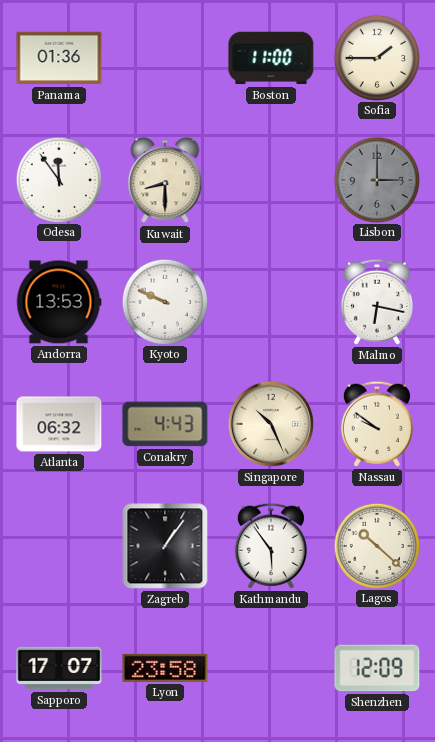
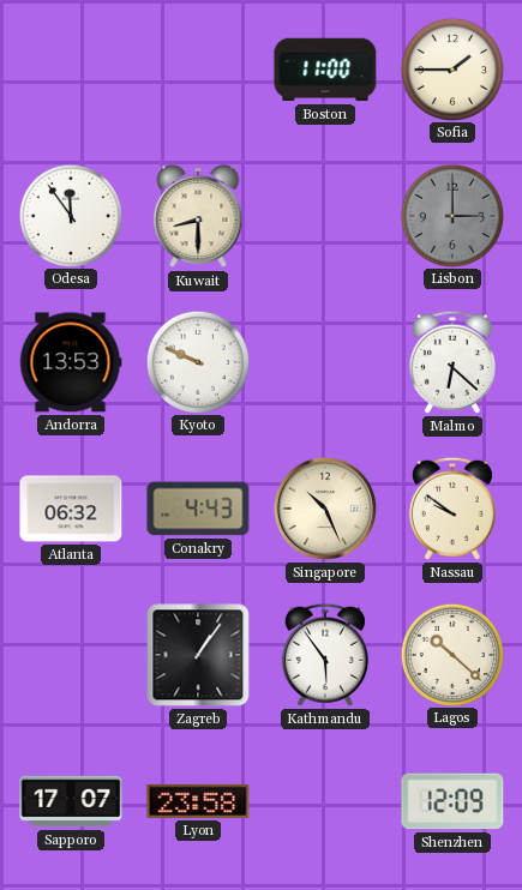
Panama: 01:36 -> none (59, 58)
Malmo: 6:17 -> 6:22 (452, 362)
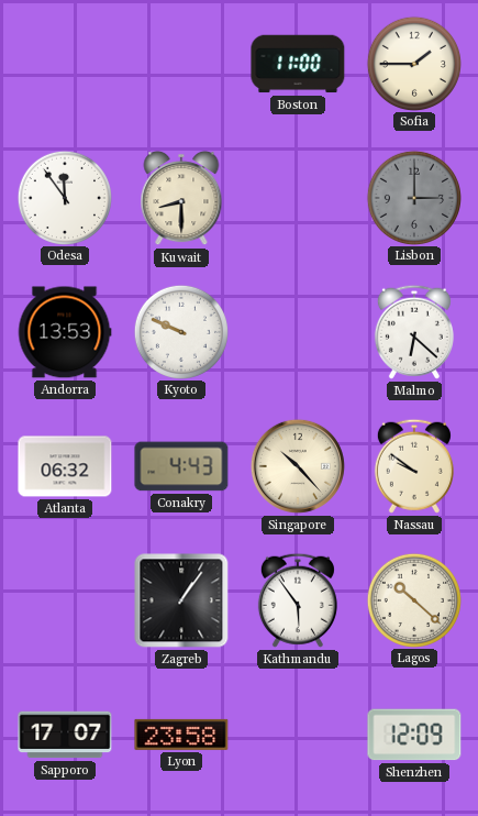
Singapore: 10:26 -> 10:23 (298, 466)
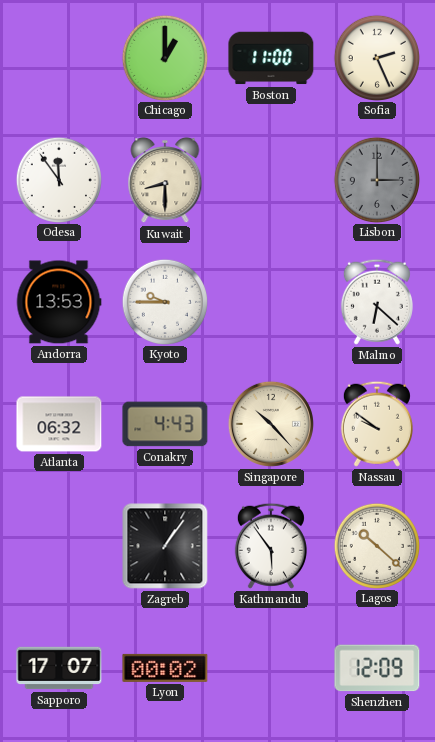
Chicago: none -> 1:00 (164, 57)
Sofia: 1:45 -> 2:26 (376, 57)
Kyoto: 9:49 -> 9:45 (164, 301)
Lyon: 23:58 -> 00:02 (165, 668)
